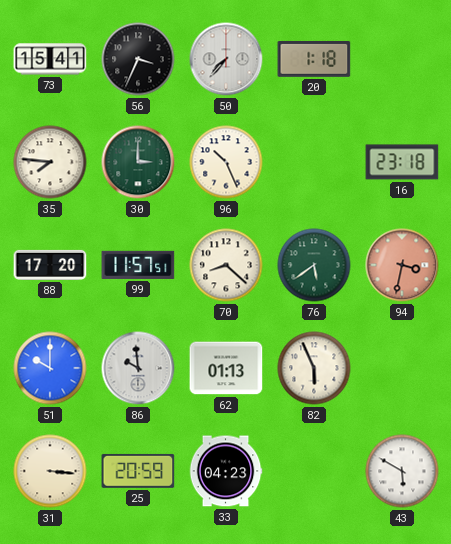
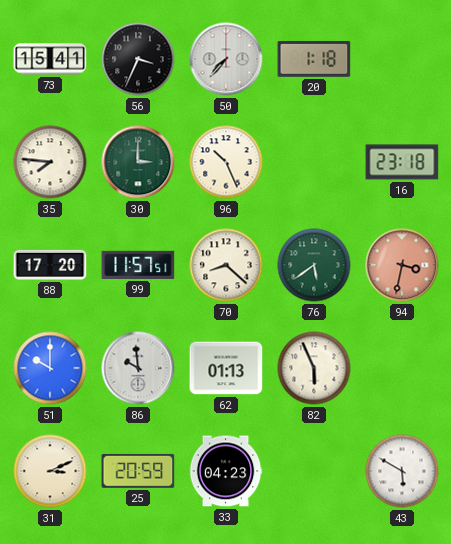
31: 3:16 -> 3:11 (50, 471)
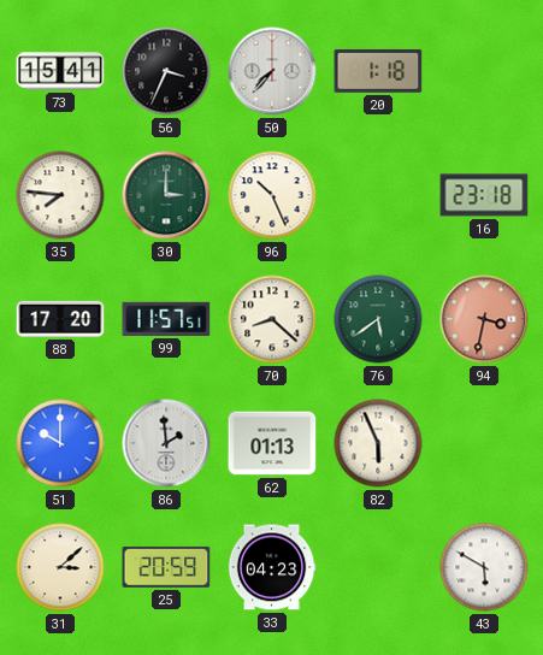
86: 9:59 -> 1:59 (166, 443)
31: 3:11 -> 3:08 (60, 567)
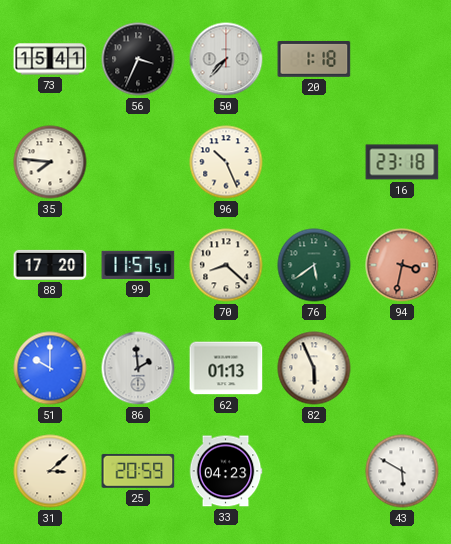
30: 3:00 -> none (166, 195)
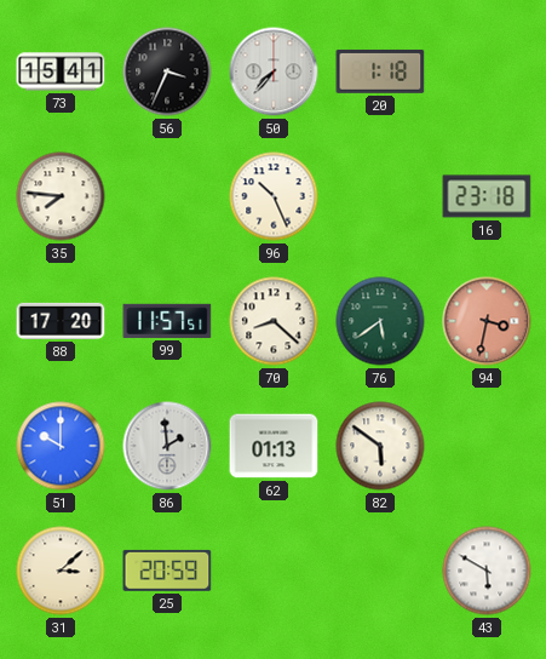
82: 5:56 -> 5:51 (380, 446)
33: 04:23 -> none (226, 471)
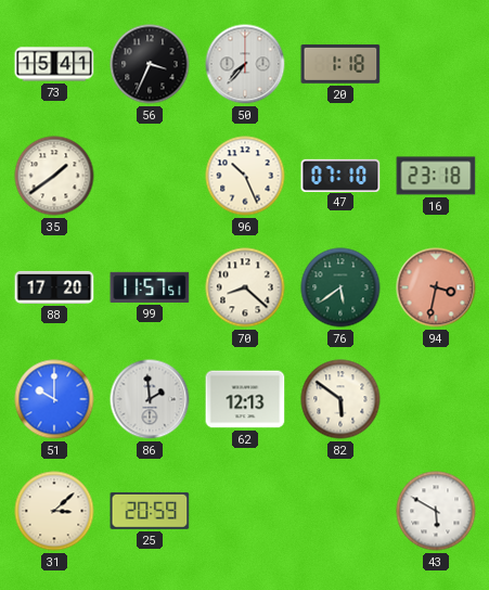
35: 7:46 -> 1:39 (54, 176)
47: none -> 07:10 (340, 175)
62: 01:13 -> 12:13 (245, 399)
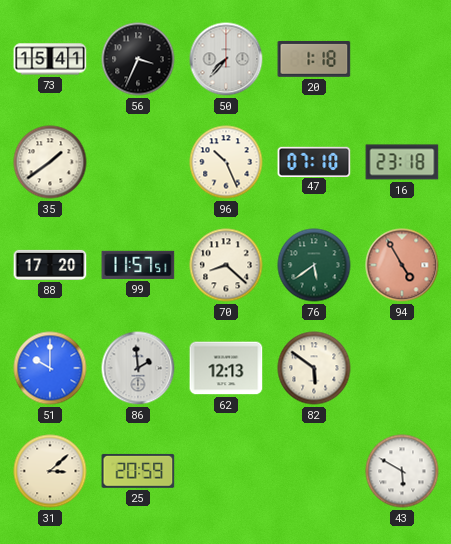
94: 3:32 -> 4:55 (402, 265)
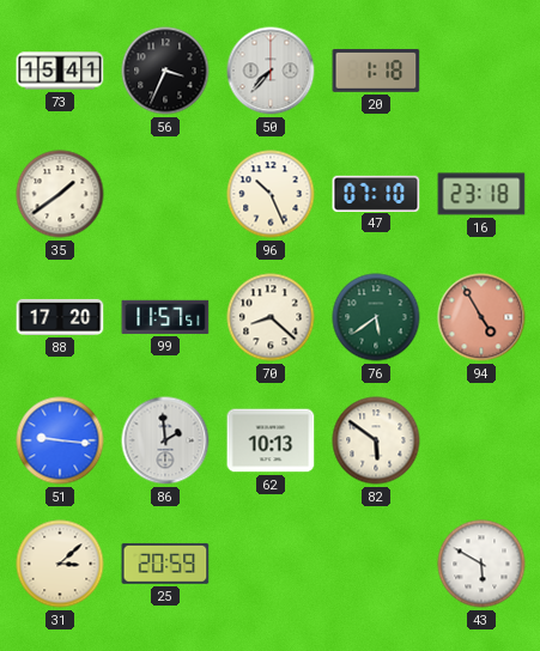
51: 10:00 -> 9:16 (60, 440)
62: 12:13 -> 10:13 (271, 440)
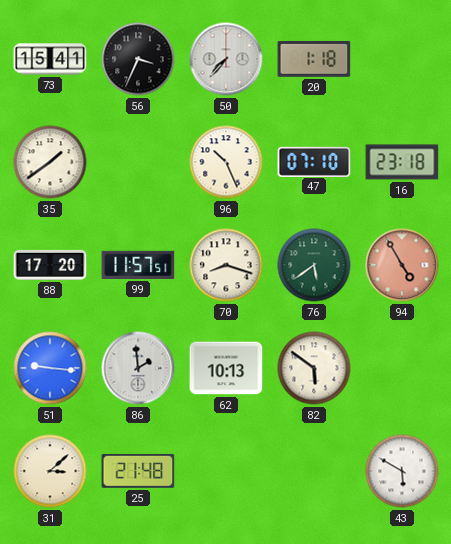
70: 8:22 -> 8:18 (226, 265)
25: 20:59 -> 21:48 (138, 471)
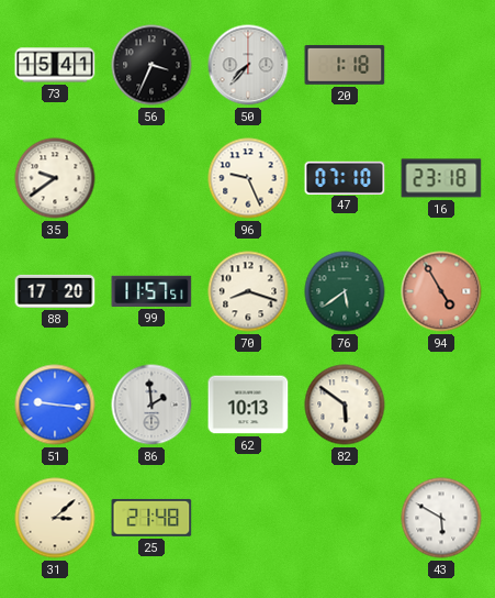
35: 1:39 -> 9:39 (55, 178)
96: 10:26 -> 9:26 (248, 178)
